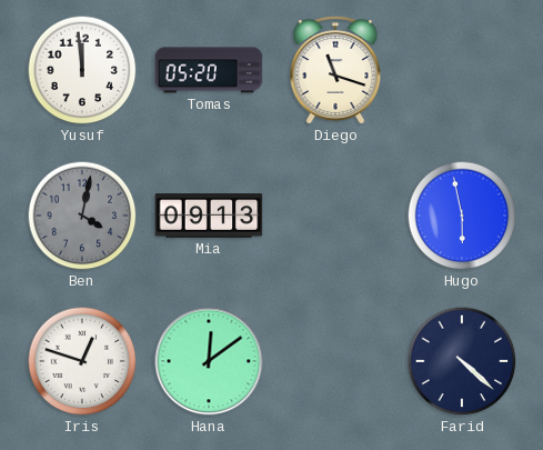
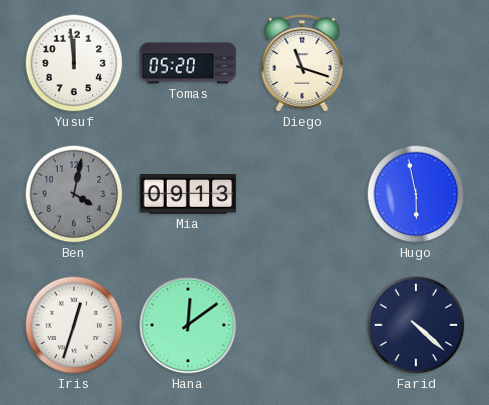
Iris: 12:48 -> 12:33 (74, 325)
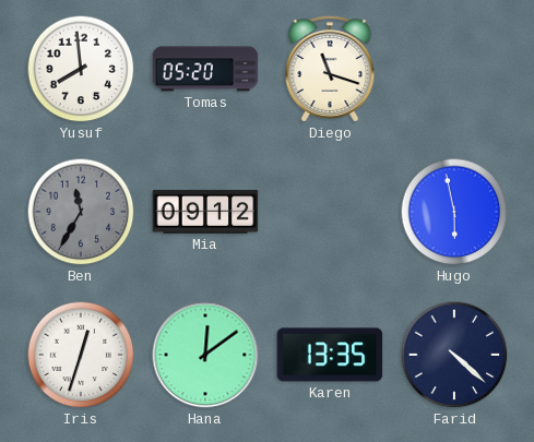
Yusuf: 11:59 -> 7:59 (81, 69)
Ben: 4:02 -> 11:35 (81, 212)
Mia: 09:13 -> 09:12 (205, 212)
Karen: none -> 13:35 (330, 355)
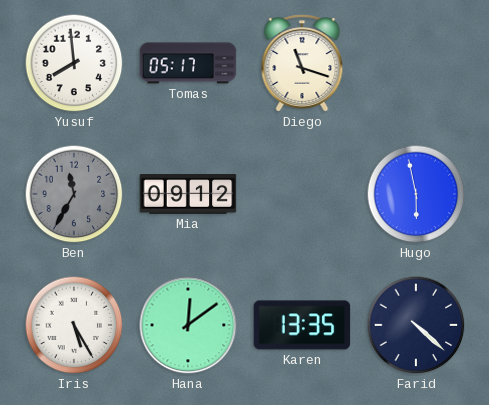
Tomas: 05:20 -> 05:17 (188, 63)
Iris: 12:33 -> 5:25 (74, 325)
